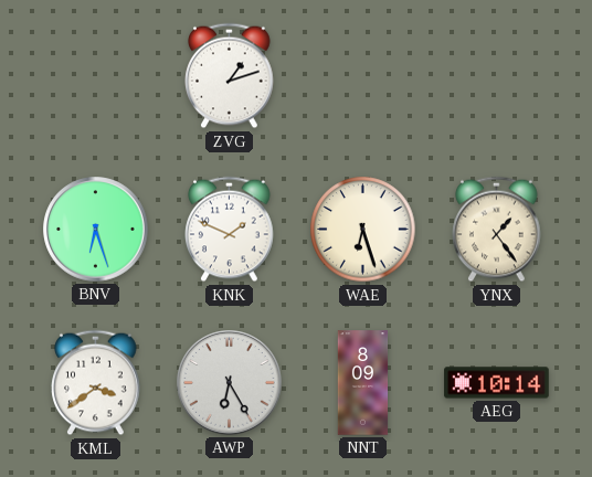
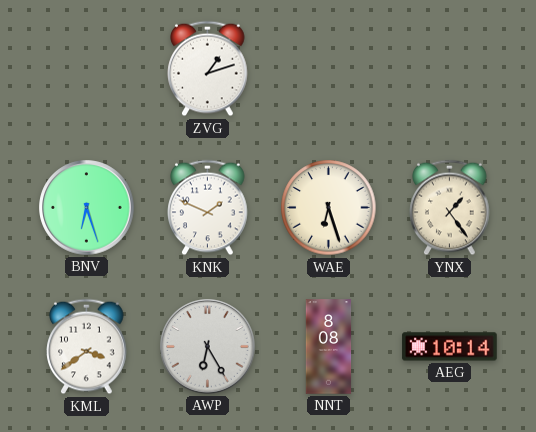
NNT: 8:09 -> 8:08 (329, 347)
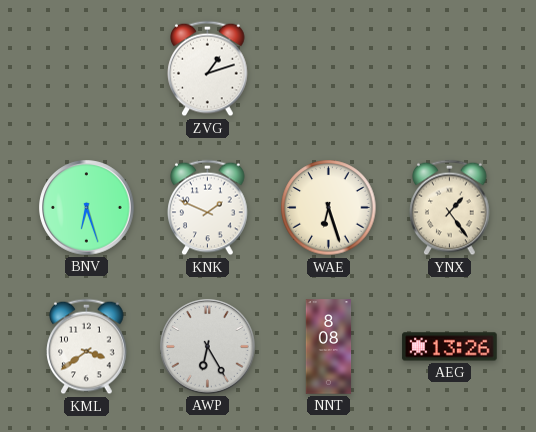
AEG: 10:14 -> 13:26 (450, 347)
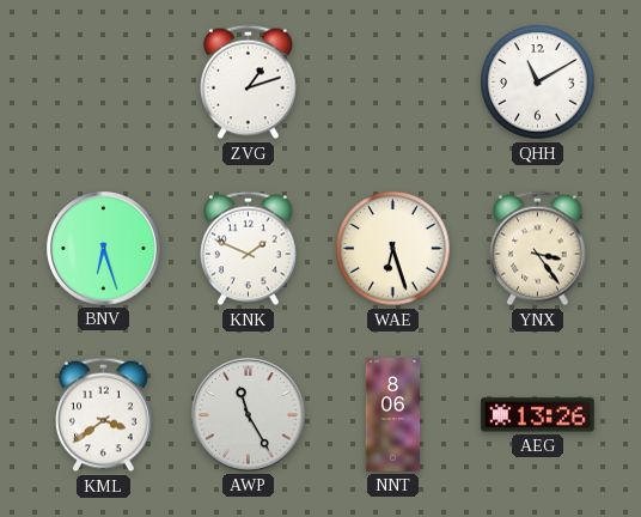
QHH: none -> 11:10 (538, 83)
YNX: 1:24 -> 3:24 (538, 249)
AWP: 6:25 -> 11:25 (249, 415)
NNT: 8:08 -> 8:06 (393, 415)
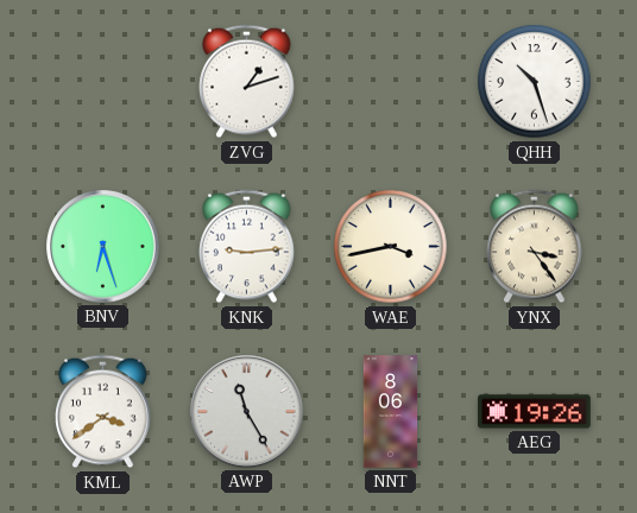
QHH: 11:10 -> 10:27 (535, 82)
KNK: 1:49 -> 9:14 (247, 247)
WAE: 6:27 -> 3:43 (391, 247)
AEG: 13:26 -> 19:26 (535, 412)
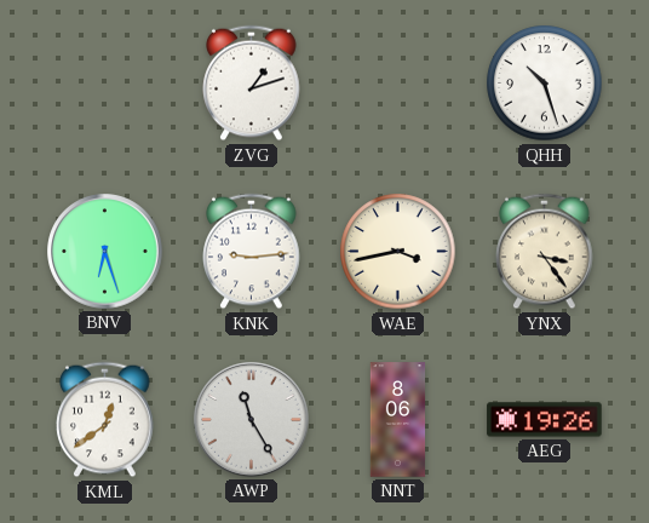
KML: 3:39 -> 12:39 (105, 420)
